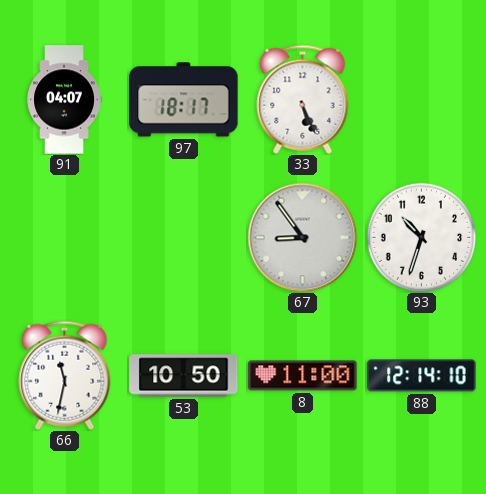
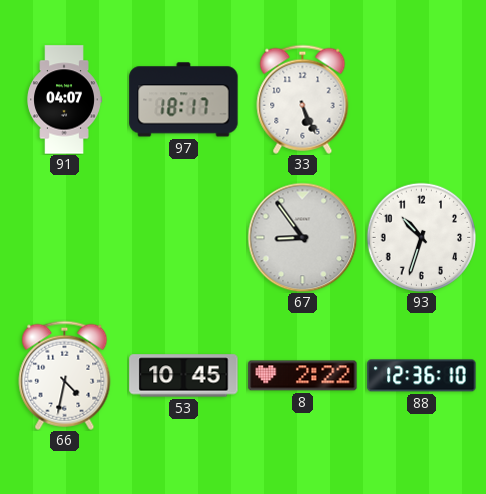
66: 11:32 -> 4:32 (65, 375)
53: 10:50 -> 10:45 (184, 376)
8: 11:00 -> 2:22 (303, 376)
88: 12:14 -> 12:36 (422, 376)
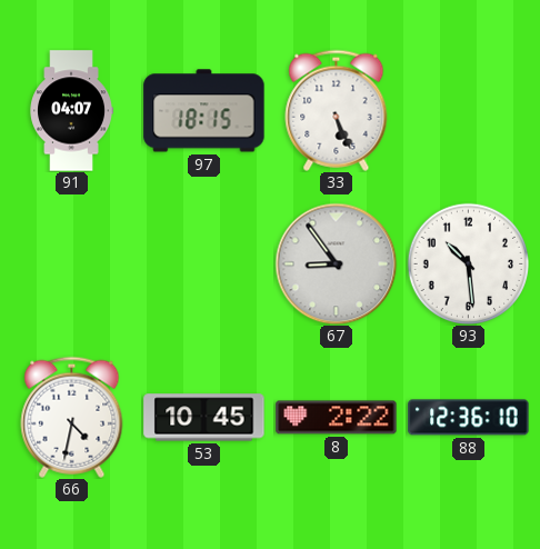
97: 18:17 -> 18:15 (204, 111)
93: 10:33 -> 10:29 (468, 263)
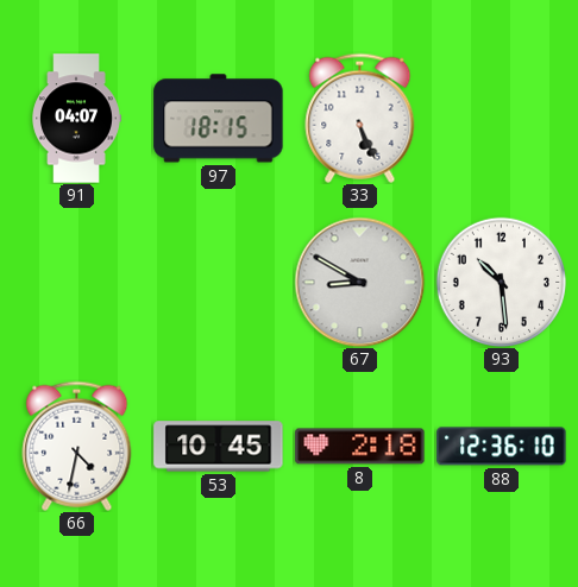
67: 8:54 -> 8:50 (359, 282)
8: 2:22 -> 2:18 (360, 447)
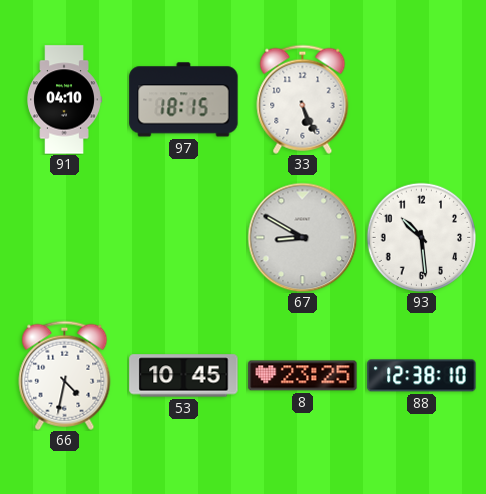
91: 04:07 -> 04:10 (64, 100)
8: 2:18 -> 23:25 (303, 376)
88: 12:36 -> 12:38 (422, 376)
